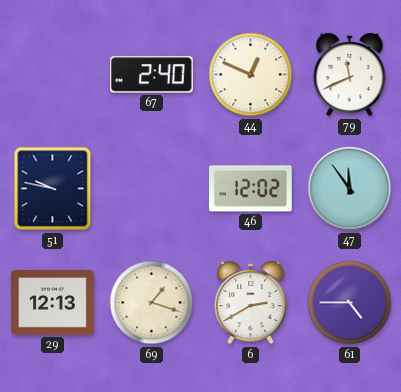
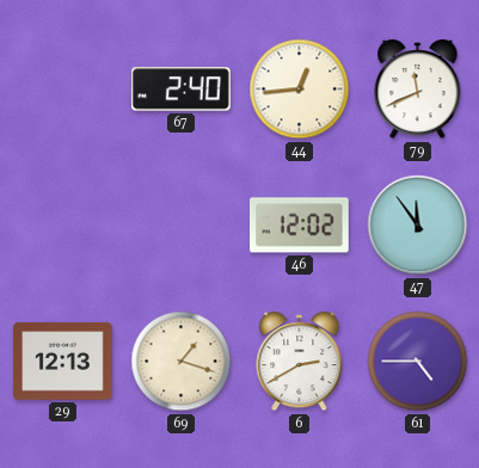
44: 12:49 -> 12:44 (300, 90)
51: 9:47 -> none (53, 189)
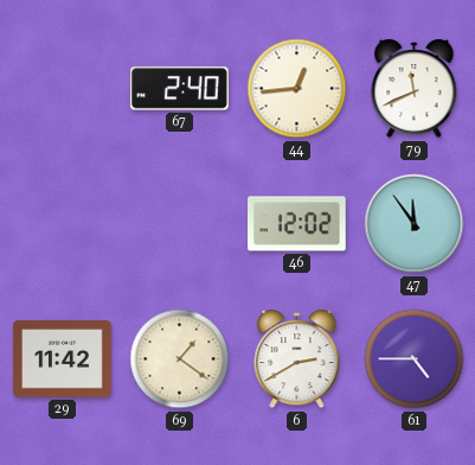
29: 12:13 -> 11:42 (63, 359)
69: 1:18 -> 1:21 (180, 359)
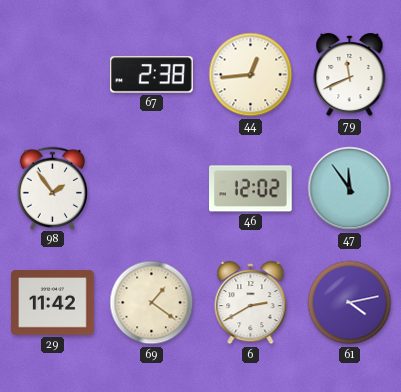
67: 2:40 -> 2:38 (152, 75)
98: none -> 1:54 (53, 188)
61: 4:45 -> 4:13 (350, 303)
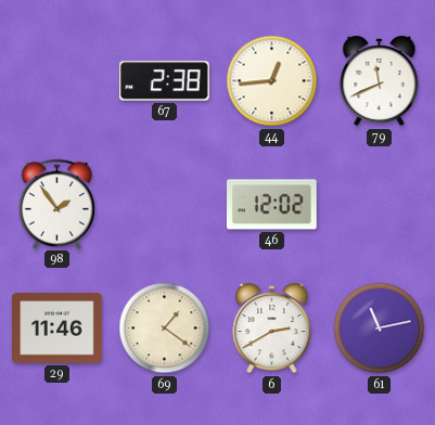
47: 11:54 -> none (350, 189)
29: 11:42 -> 11:46 (57, 329)
61: 4:13 -> 11:13 (380, 329)
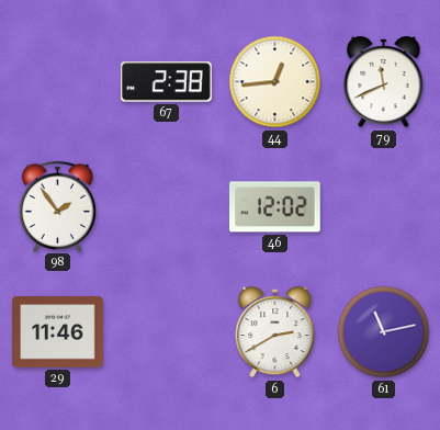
69: 1:21 -> none (165, 329)
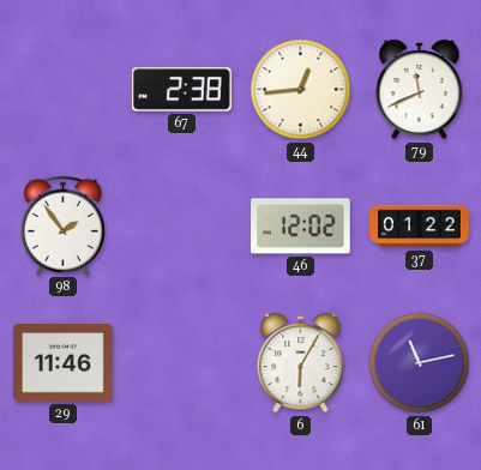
37: none -> 01:22 (420, 227)
6: 2:40 -> 6:05 (301, 364)
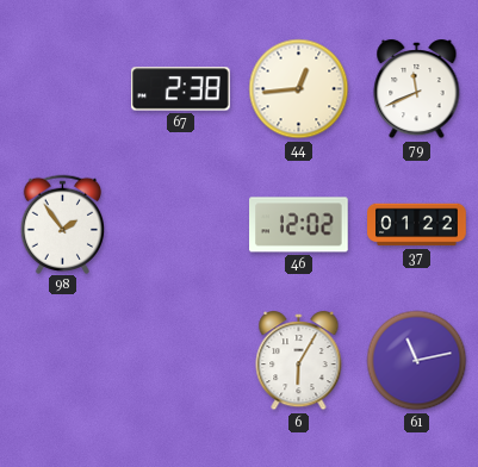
29: 11:46 -> none (64, 363)
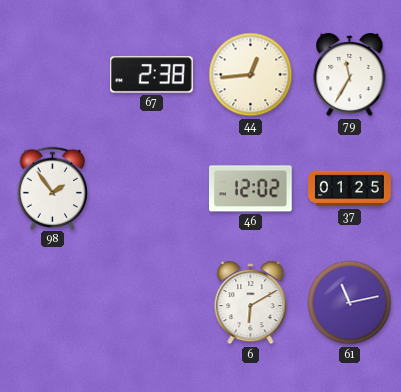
79: 11:41 -> 11:35 (350, 76)
37: 01:22 -> 01:25 (350, 189)
6: 6:05 -> 6:10 (251, 304)
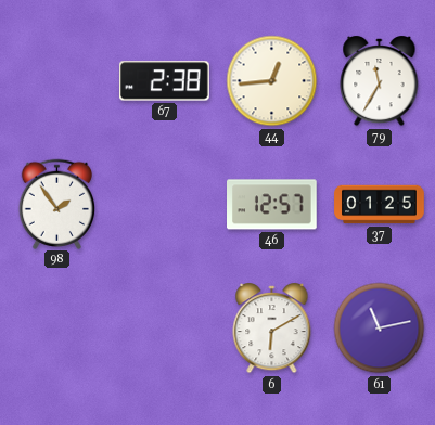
46: 12:02 -> 12:57 (272, 205)
